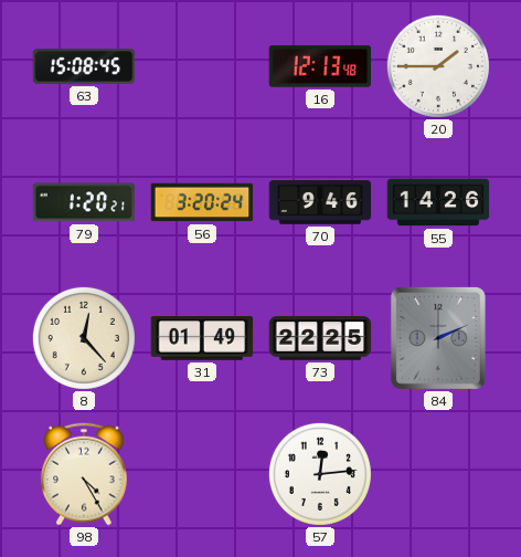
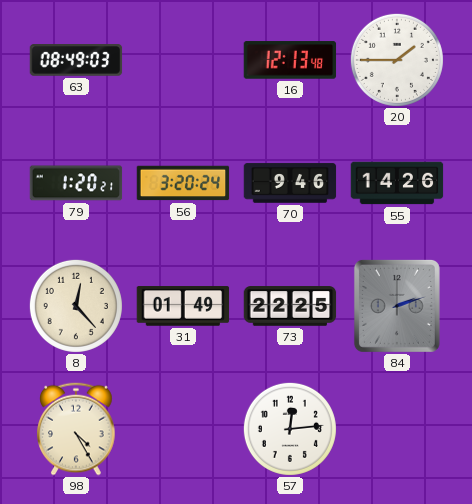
63: 15:08 -> 08:49 (76, 60)
84: 2:11 -> 2:12 (397, 306)
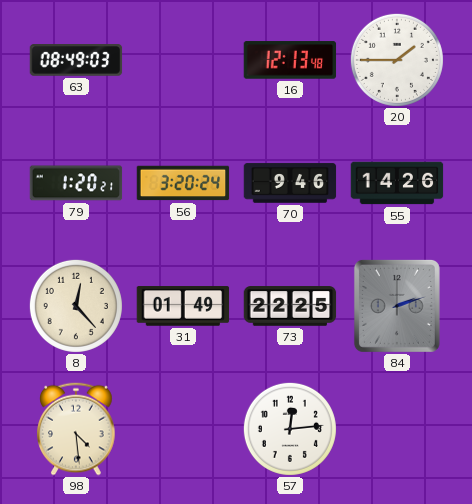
98: 4:25 -> 4:29 (76, 429)
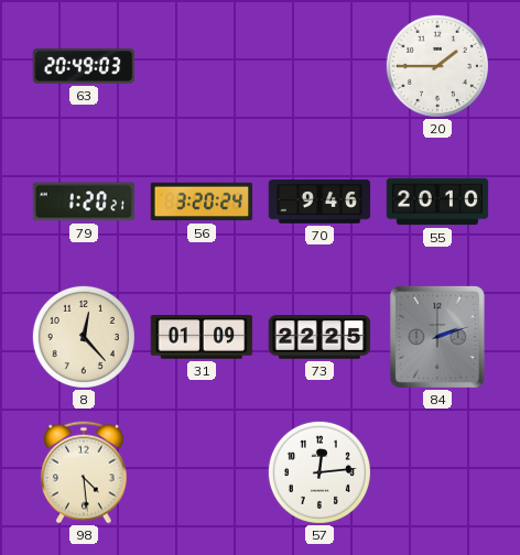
63: 08:49 -> 20:49 (84, 66)
16: 12:13 -> none (290, 60)
55: 14:26 -> 20:10 (437, 202)
31: 01:49 -> 01:09 (202, 337)
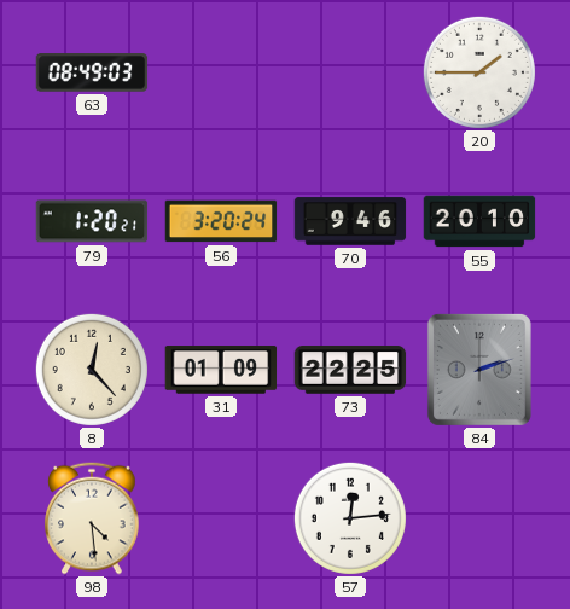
63: 20:49 -> 08:49 (92, 72)
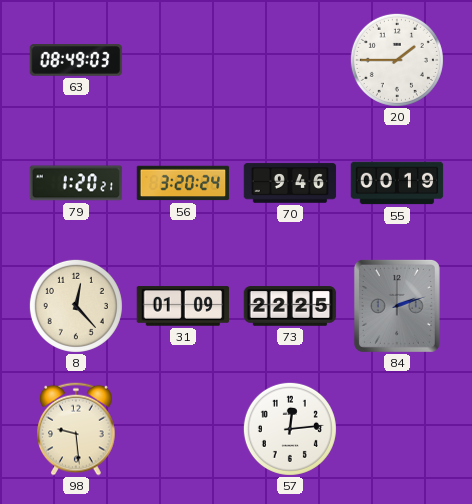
55: 20:10 -> 00:19 (397, 183)
98: 4:29 -> 9:29 (76, 429)
